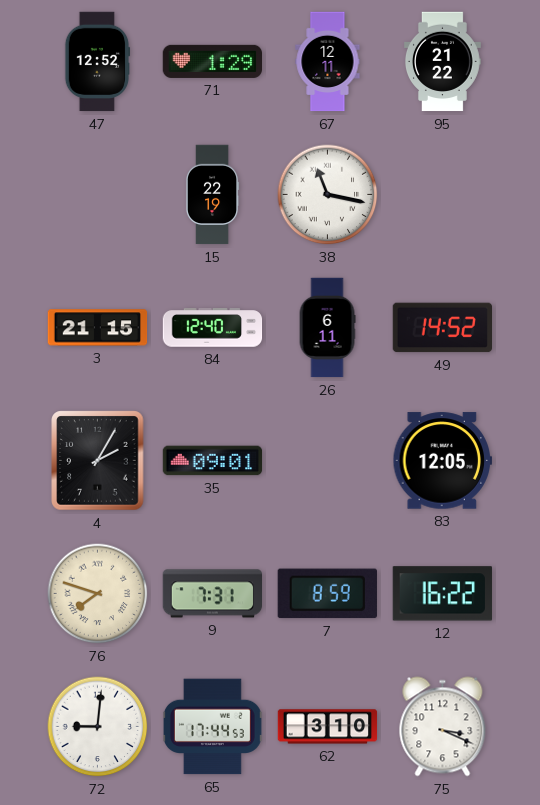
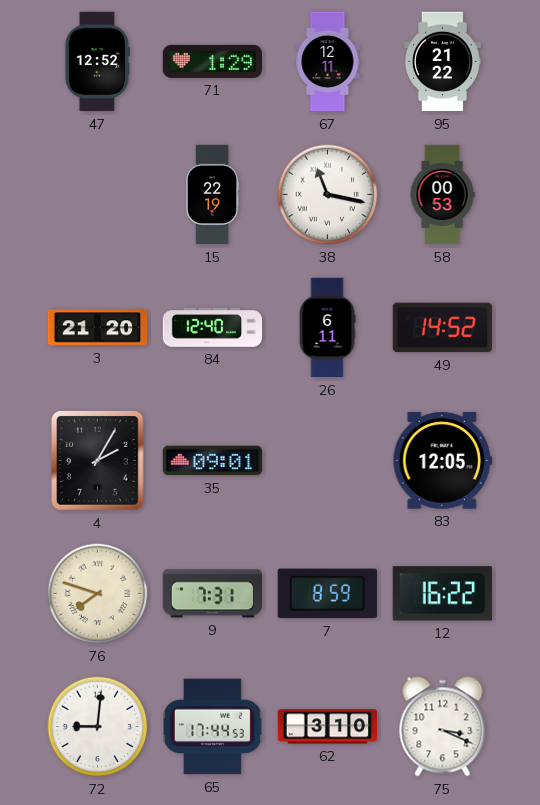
58: none -> 00:53 (442, 195)
3: 21:15 -> 21:20 (98, 328)
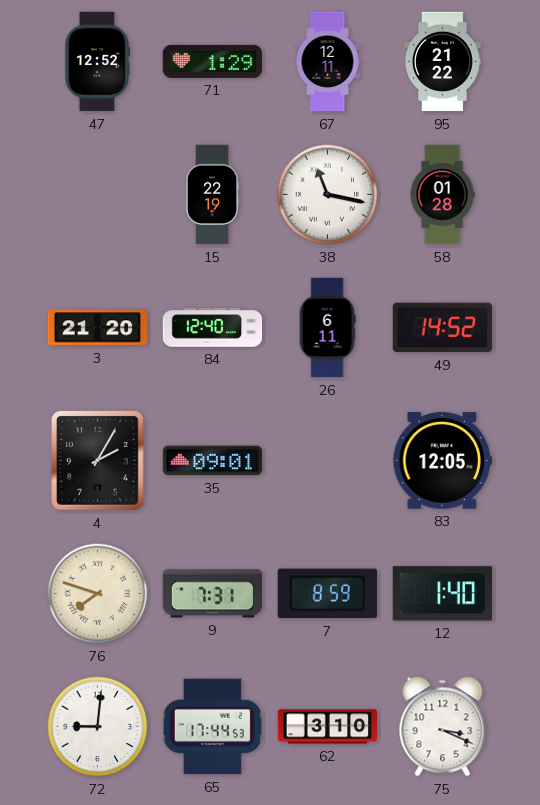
58: 00:53 -> 01:28 (442, 195)
12: 16:22 -> 1:40 (442, 594)
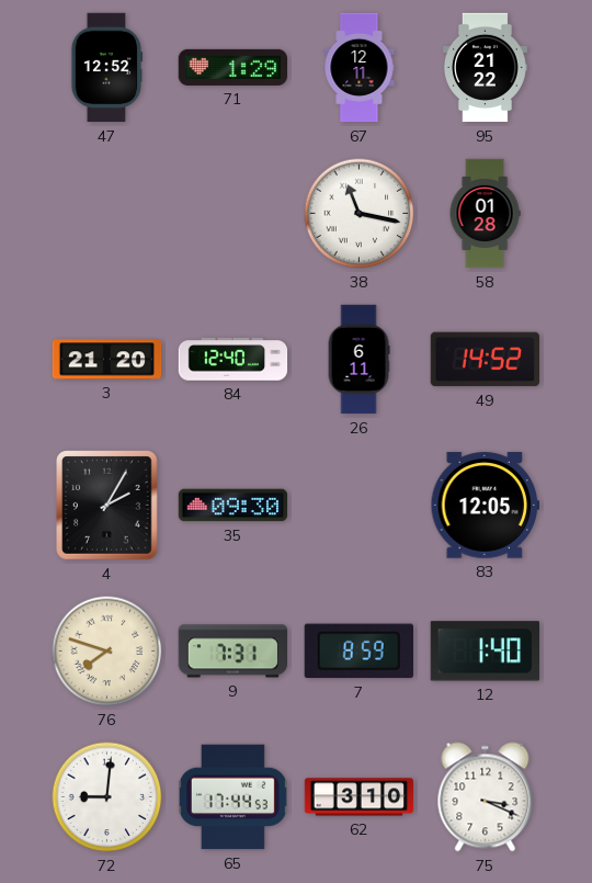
15: 22:19 -> none (212, 195)
35: 09:01 -> 09:30 (234, 506)
